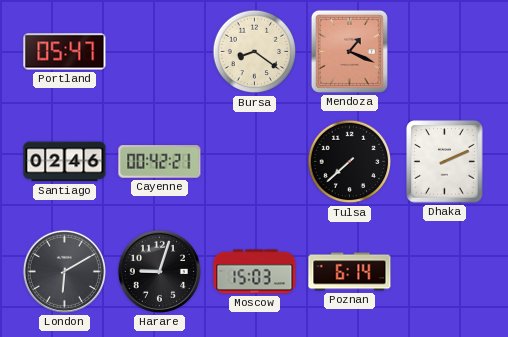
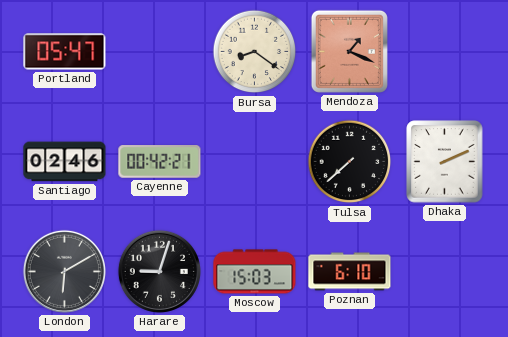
Poznan: 6:14 -> 6:10 (350, 272)
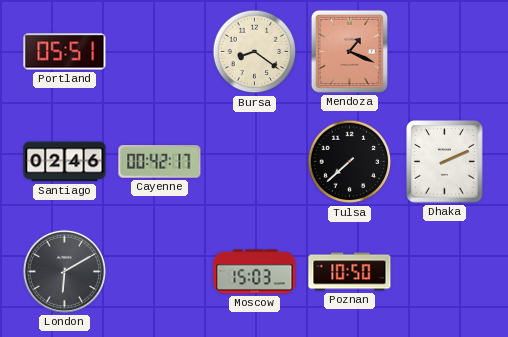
Portland: 05:47 -> 05:51 (65, 52)
Cayenne: 00:42:21 -> 00:42:17 (160, 162)
Harare: 9:03 -> none (159, 271)
Poznan: 6:10 -> 10:50 (350, 272)
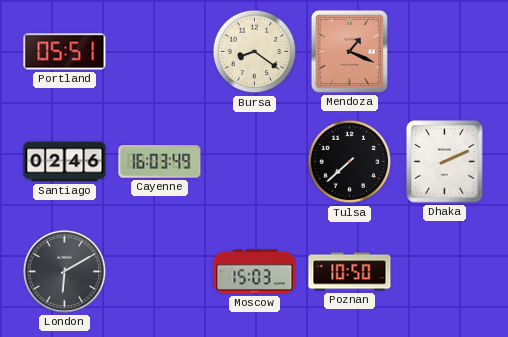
Cayenne: 00:42 -> 16:03 (160, 162)
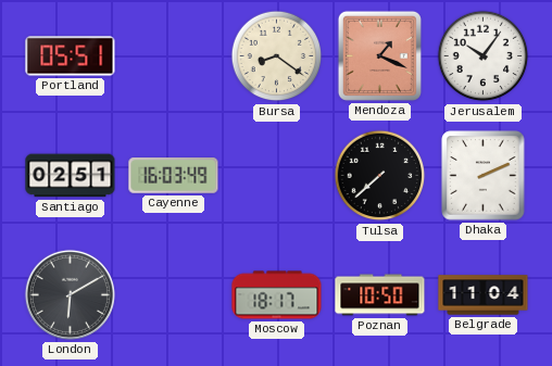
Jerusalem: none -> 10:06 (484, 56)
Santiago: 02:46 -> 02:51 (71, 176)
Moscow: 15:03 -> 18:17 (277, 295)
Belgrade: none -> 11:04 (484, 295)
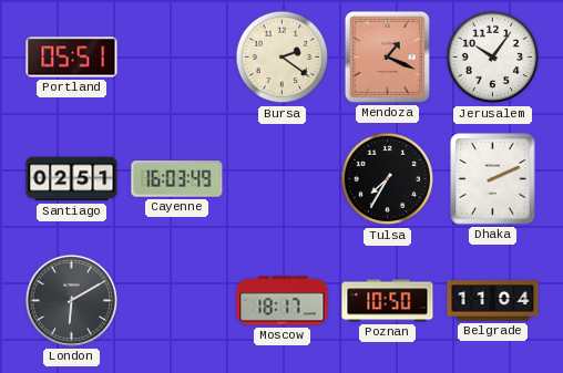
Bursa: 8:21 -> 2:21 (283, 58)
Tulsa: 7:38 -> 7:35 (388, 179)
